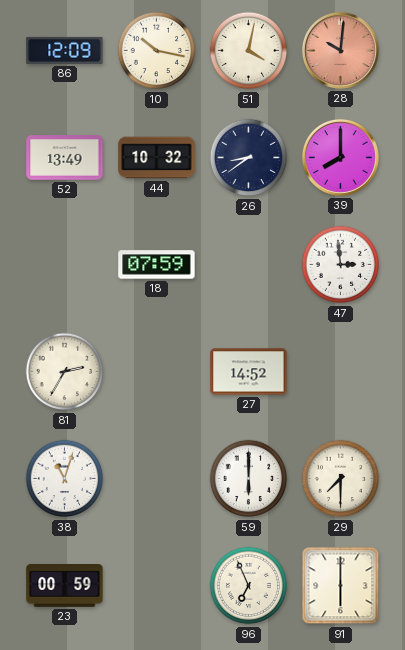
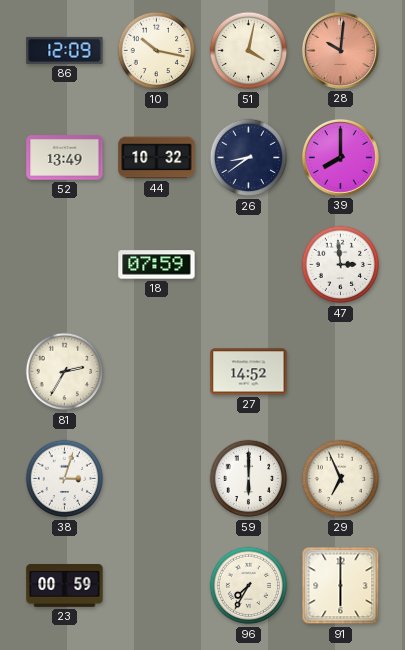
38: 11:03 -> 3:03 (65, 479)
29: 7:30 -> 6:56 (341, 479)
96: 6:56 -> 7:35 (249, 586)
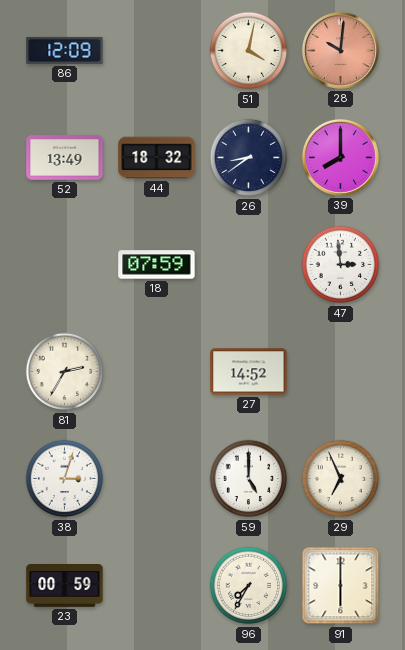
10: 10:17 -> none (157, 51)
44: 10:32 -> 18:32 (157, 158)
59: 6:00 -> 5:00 (249, 479)
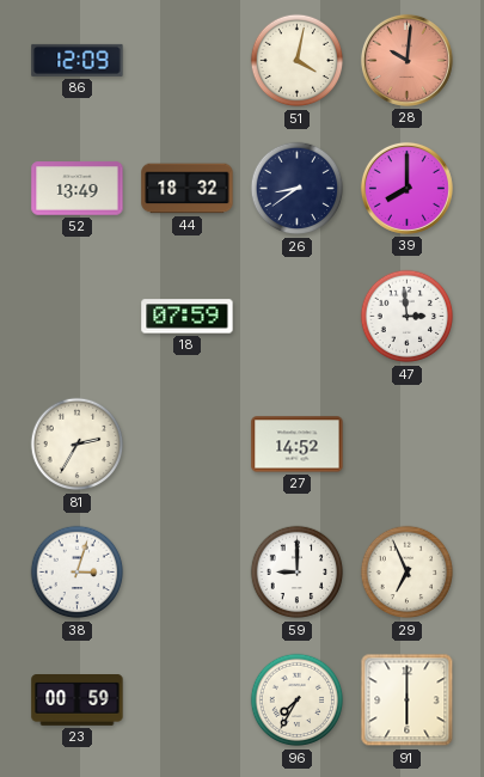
59: 5:00 -> 9:00 (298, 573)
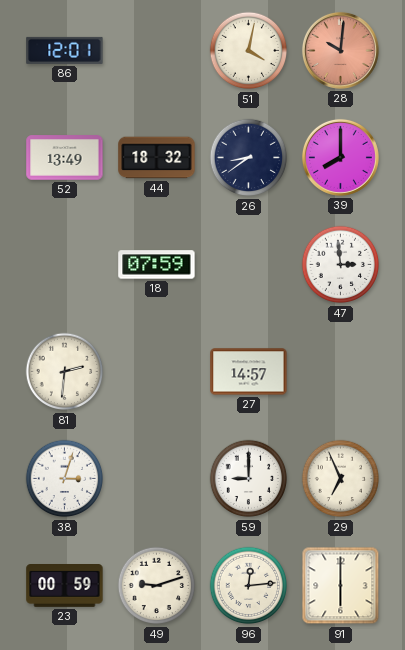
86: 12:09 -> 12:01 (65, 50)
81: 2:35 -> 2:31 (65, 372)
27: 14:52 -> 14:57 (249, 372)
49: none -> 9:12 (157, 586)
96: 7:35 -> 12:14 (249, 586)
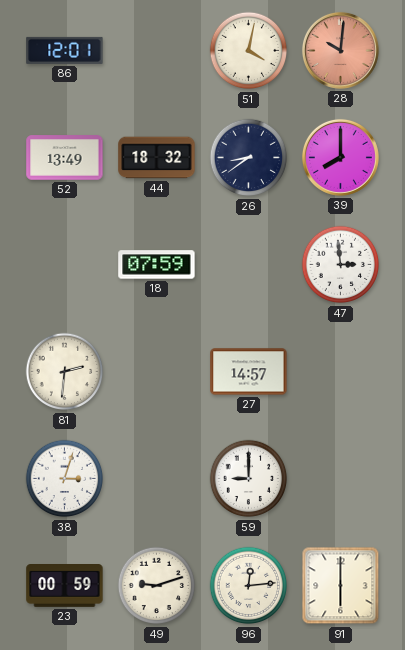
29: 6:56 -> none (341, 479)
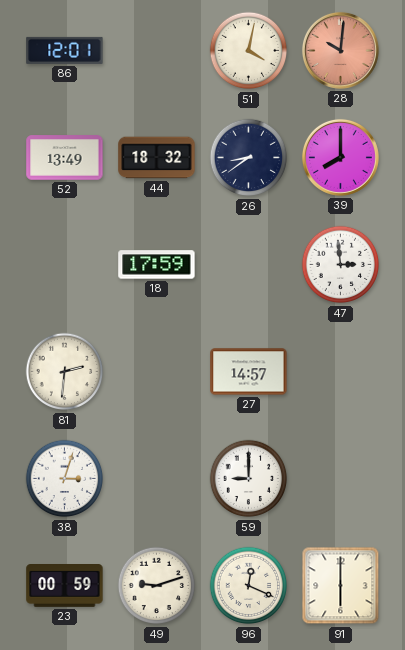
18: 07:59 -> 17:59 (157, 265)
96: 12:14 -> 12:19 (249, 586)
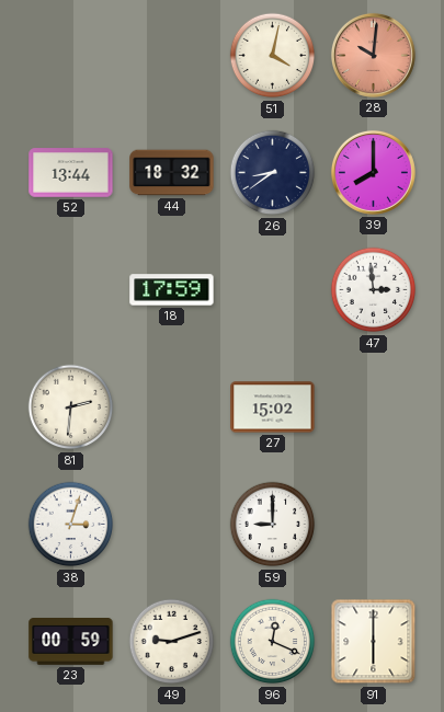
86: 12:01 -> none (65, 50)
52: 13:49 -> 13:44 (71, 173)
27: 14:57 -> 15:02 (273, 407)
